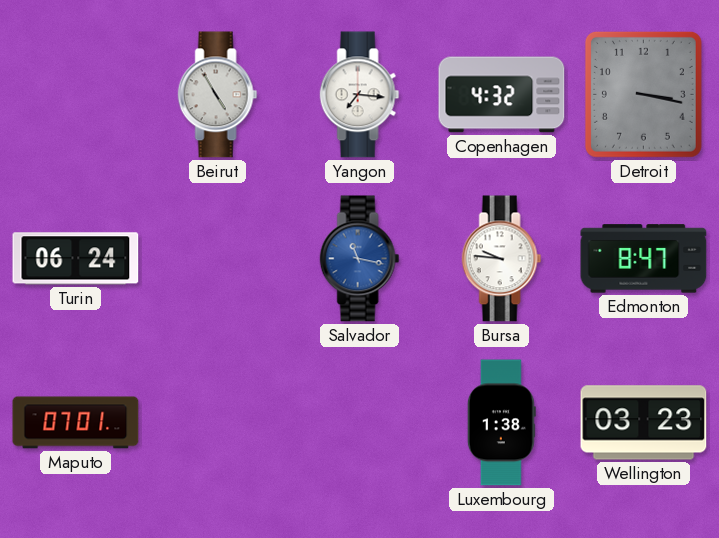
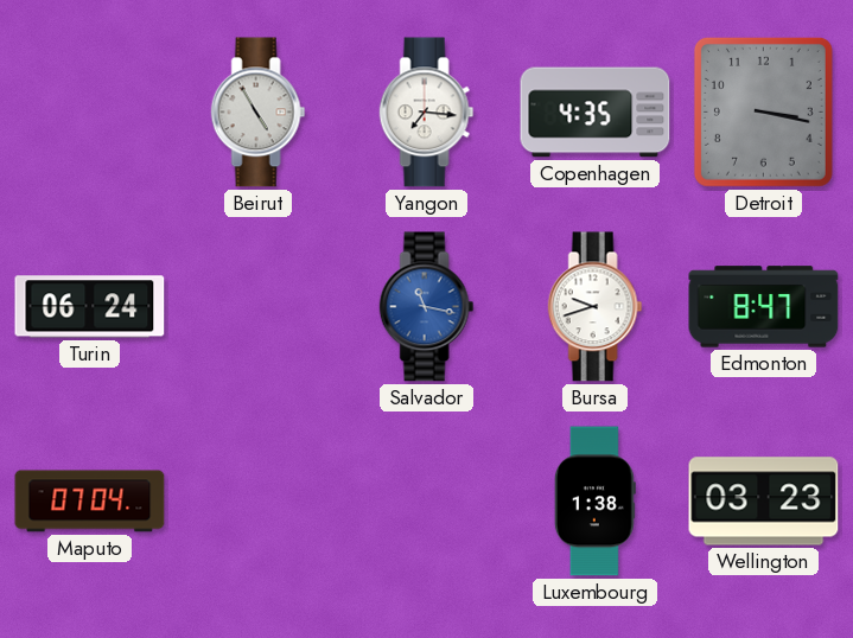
Copenhagen: 4:32 -> 4:35 (596, 113)
Bursa: 9:46 -> 9:42 (596, 307)
Maputo: 07:01 -> 07:04 (90, 502)
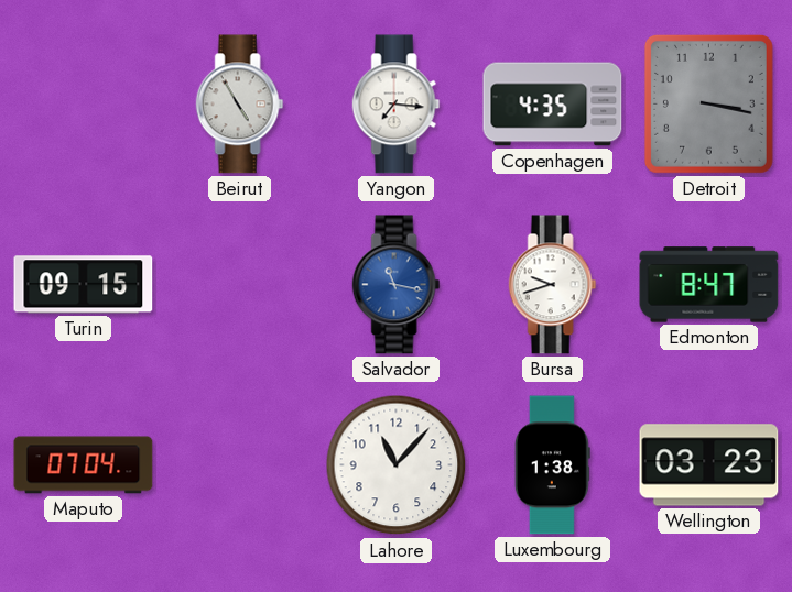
Turin: 06:24 -> 09:15 (84, 285)
Lahore: none -> 11:07 (397, 465)
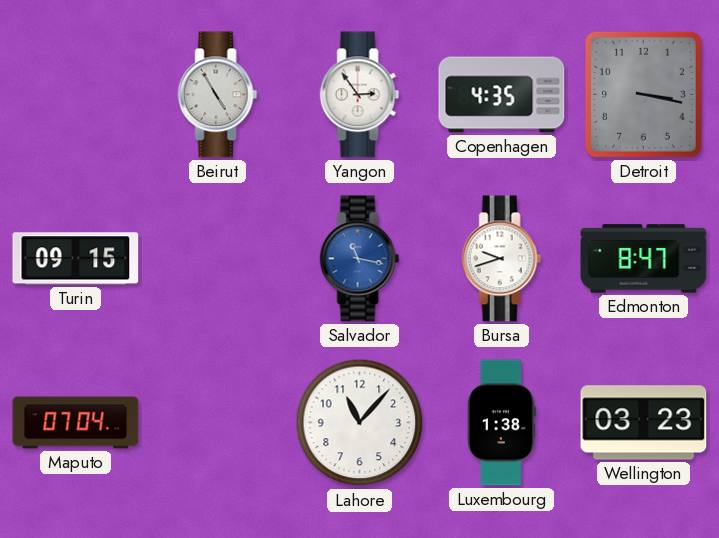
Yangon: 7:16 -> 2:54 (360, 95)
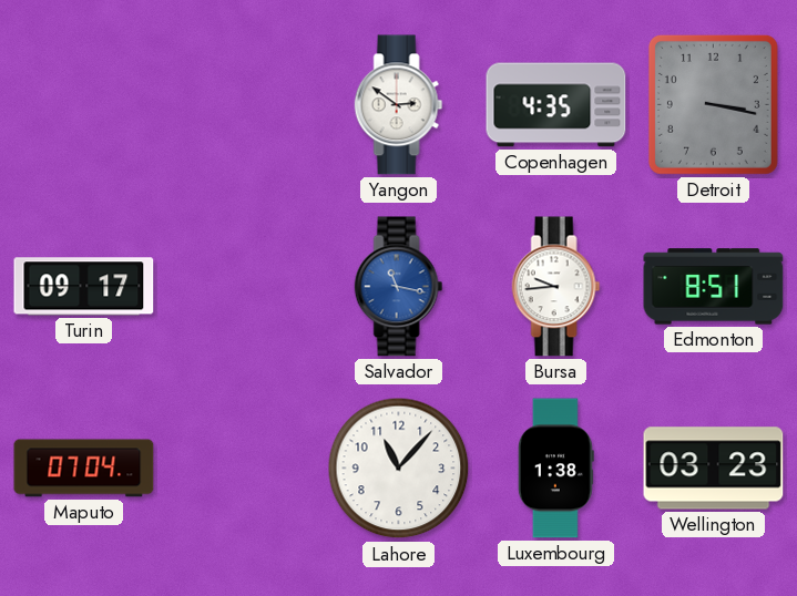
Beirut: 4:55 -> none (218, 95)
Yangon: 2:54 -> 2:51 (399, 105)
Turin: 09:15 -> 09:17 (84, 287)
Bursa: 9:42 -> 9:44 (556, 287)
Edmonton: 8:47 -> 8:51 (714, 287)
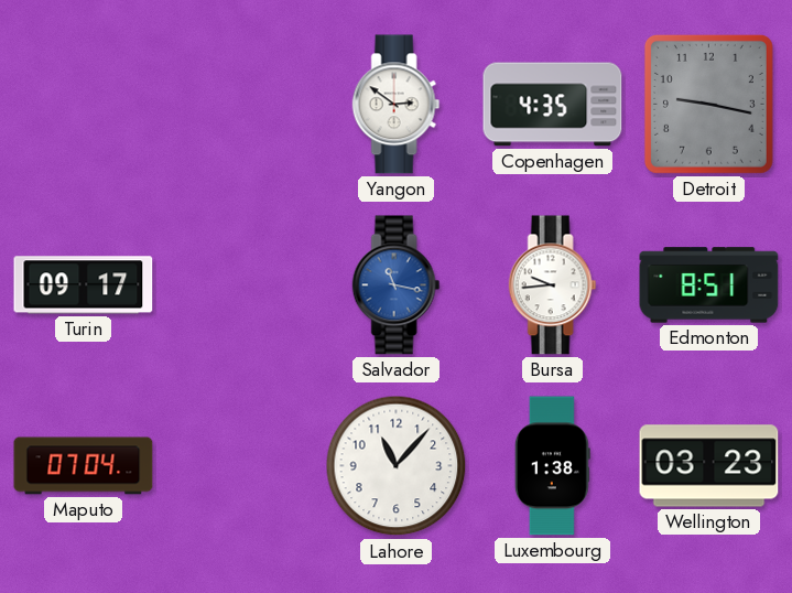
Detroit: 3:17 -> 9:17 (708, 104)
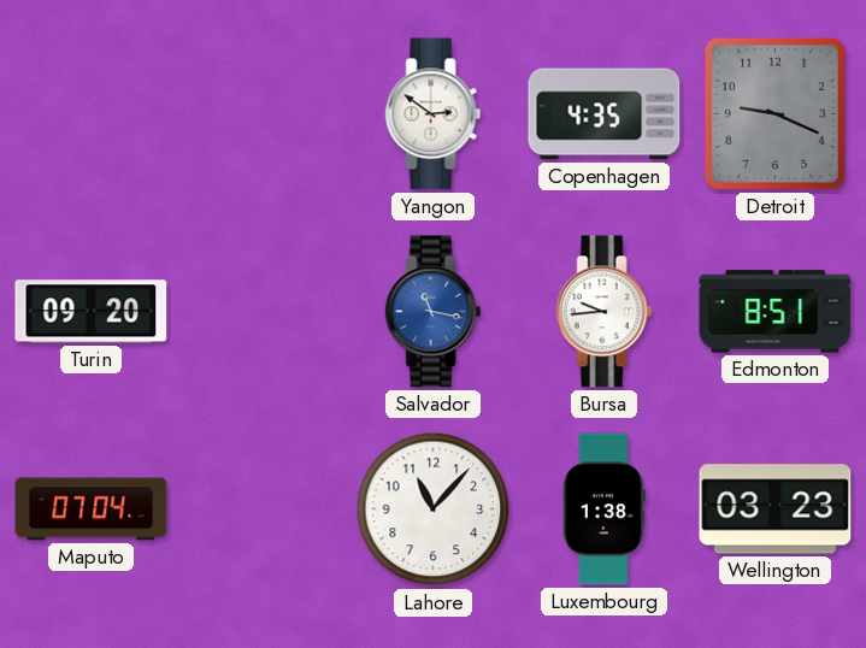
Detroit: 9:17 -> 9:19 (774, 113)
Turin: 09:17 -> 09:20 (92, 312)
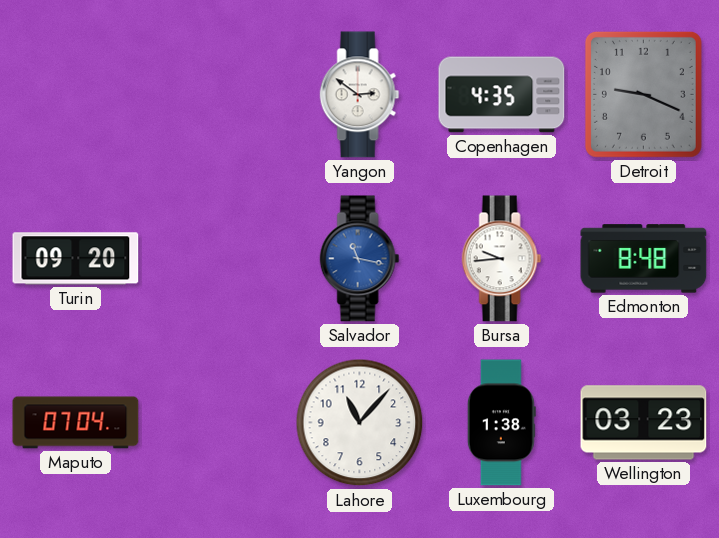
Edmonton: 8:51 -> 8:48 (644, 259)
